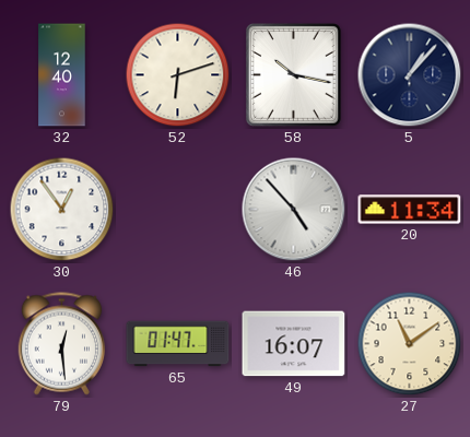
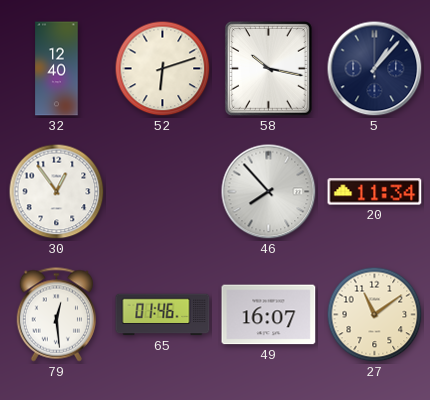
46: 4:53 -> 7:53 (269, 192)
65: 01:47 -> 01:46 (163, 315)
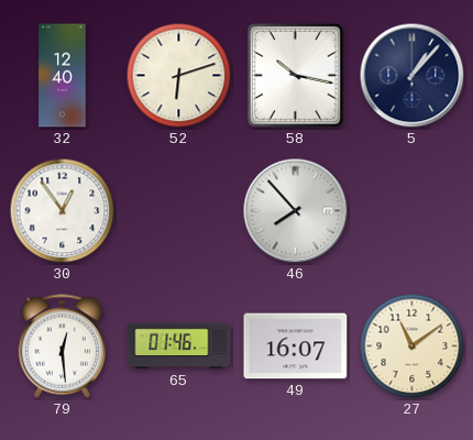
20: 11:34 -> none (375, 192)
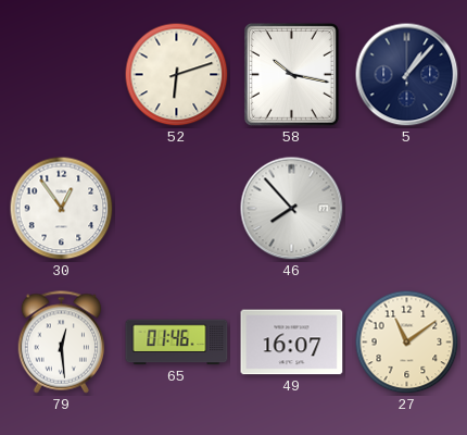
32: 12:40 -> none (63, 76)
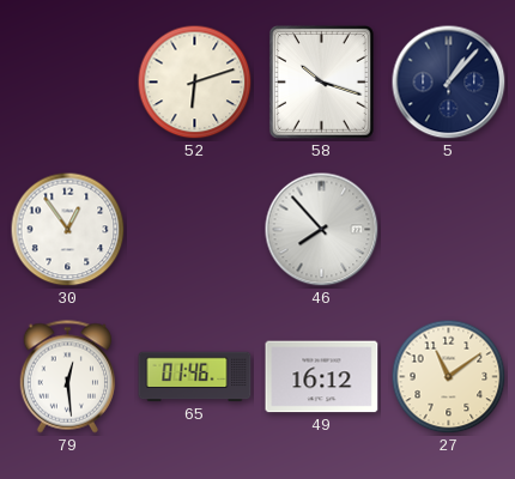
58: 10:17 -> 10:18 (321, 81)
49: 16:07 -> 16:12 (322, 377)
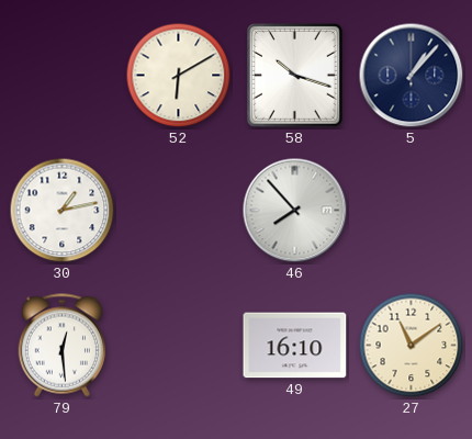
52: 6:12 -> 6:10 (179, 76)
30: 12:54 -> 1:13 (63, 211)
65: 01:46 -> none (195, 377)
49: 16:12 -> 16:10 (295, 346)
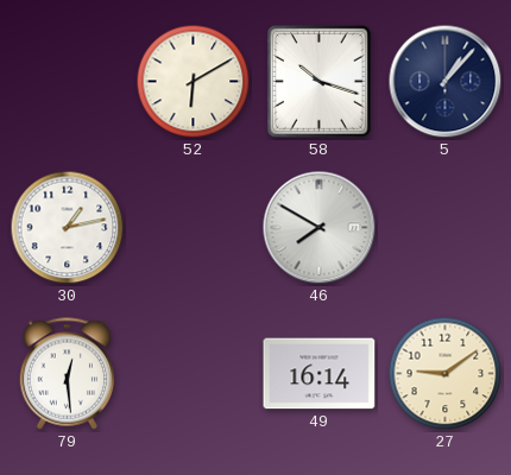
46: 7:53 -> 7:50 (320, 228)
49: 16:10 -> 16:14 (320, 374)
27: 11:09 -> 9:09 (446, 374)
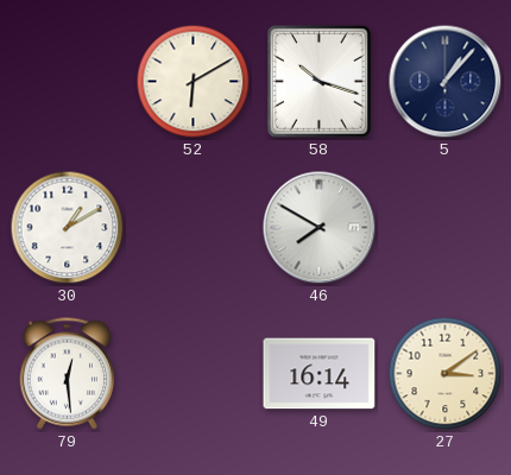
30: 1:13 -> 1:10 (68, 228)
27: 9:09 -> 3:09 (446, 374)
